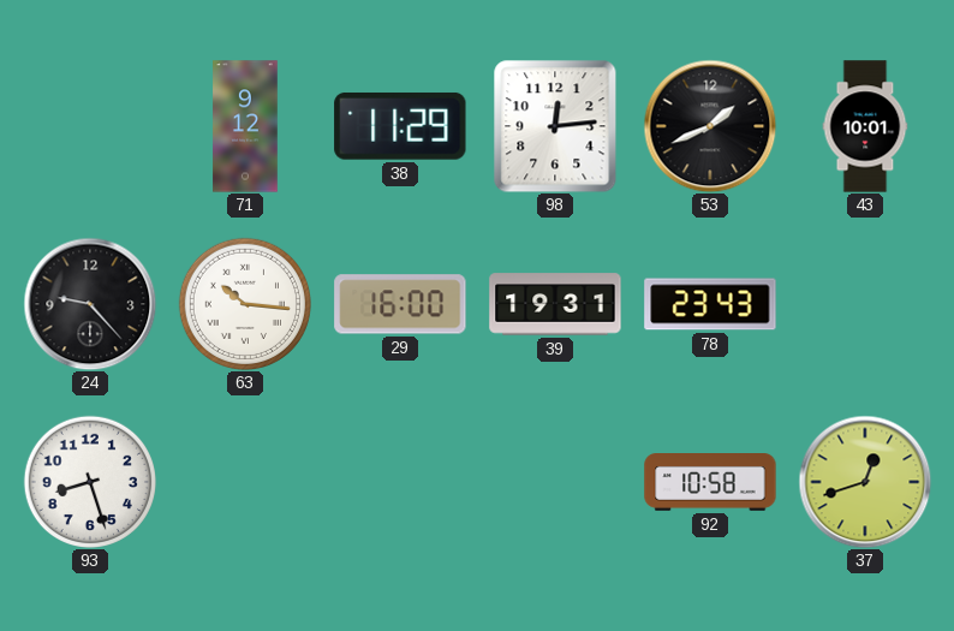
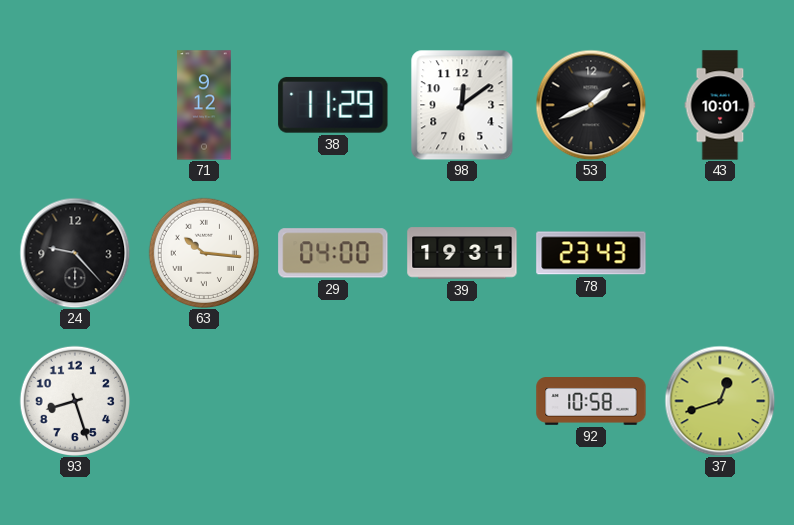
98: 12:14 -> 12:09 (462, 105)
29: 16:00 -> 04:00 (333, 253)
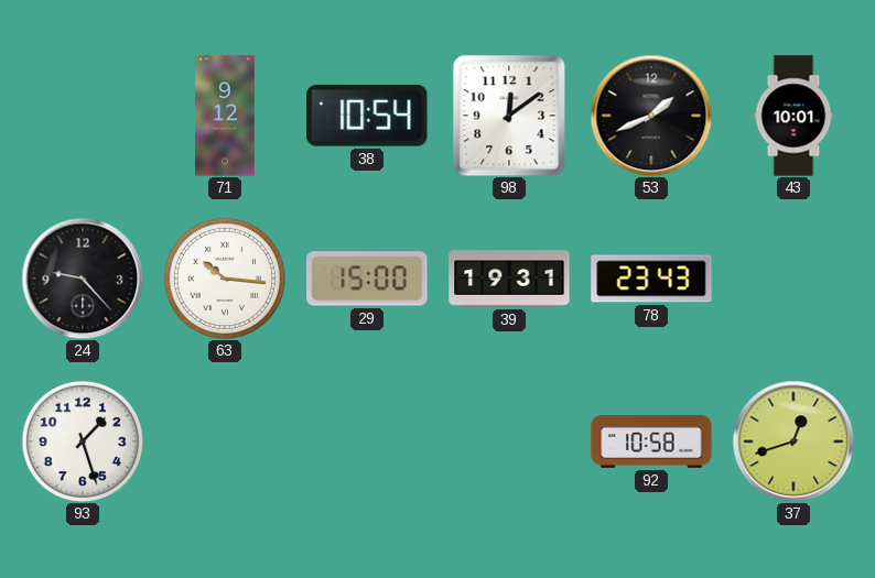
38: 11:29 -> 10:54 (367, 116)
29: 04:00 -> 15:00 (367, 279)
93: 8:27 -> 1:27 (82, 440)
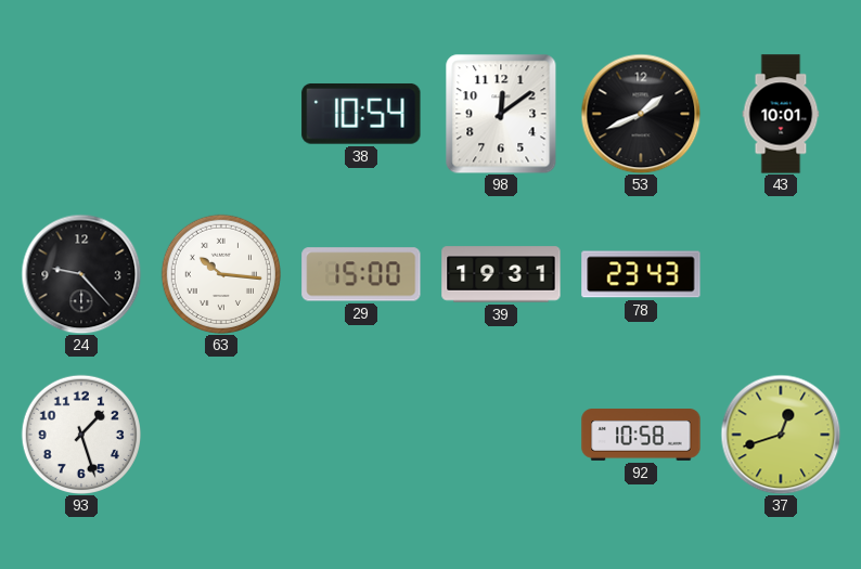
71: 9:12 -> none (225, 116)
